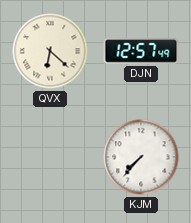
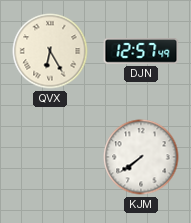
QVX: 6:22 -> 6:25 (50, 51)
KJM: 7:37 -> 7:39 (141, 157)
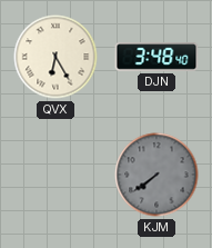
DJN: 12:57 -> 3:48 (157, 57)
KJM dial: white -> grey (157, 175)
